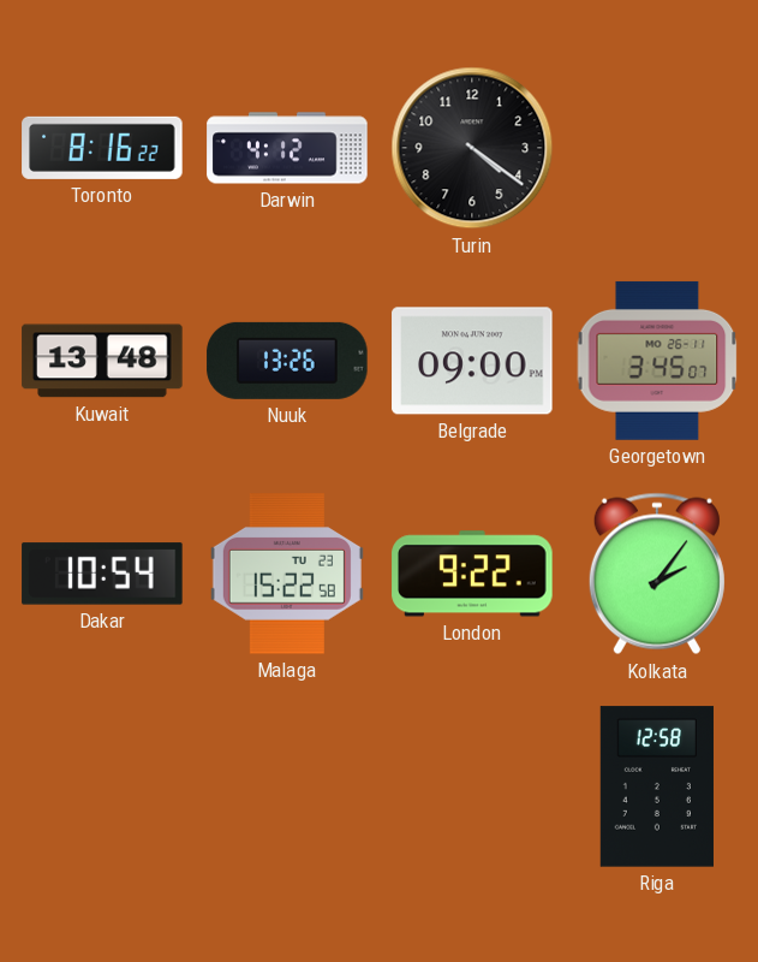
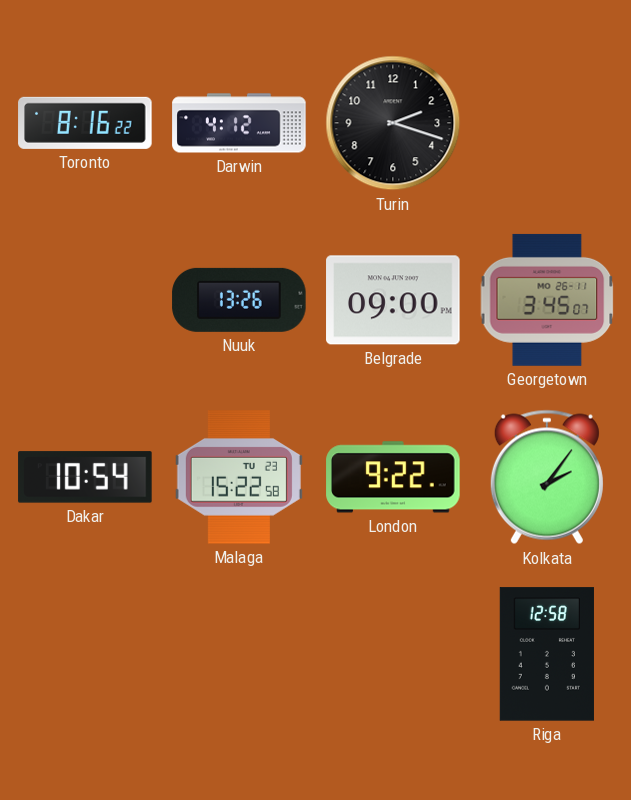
Turin: 4:21 -> 2:18 (393, 123)
Kuwait: 13:48 -> none (102, 361)
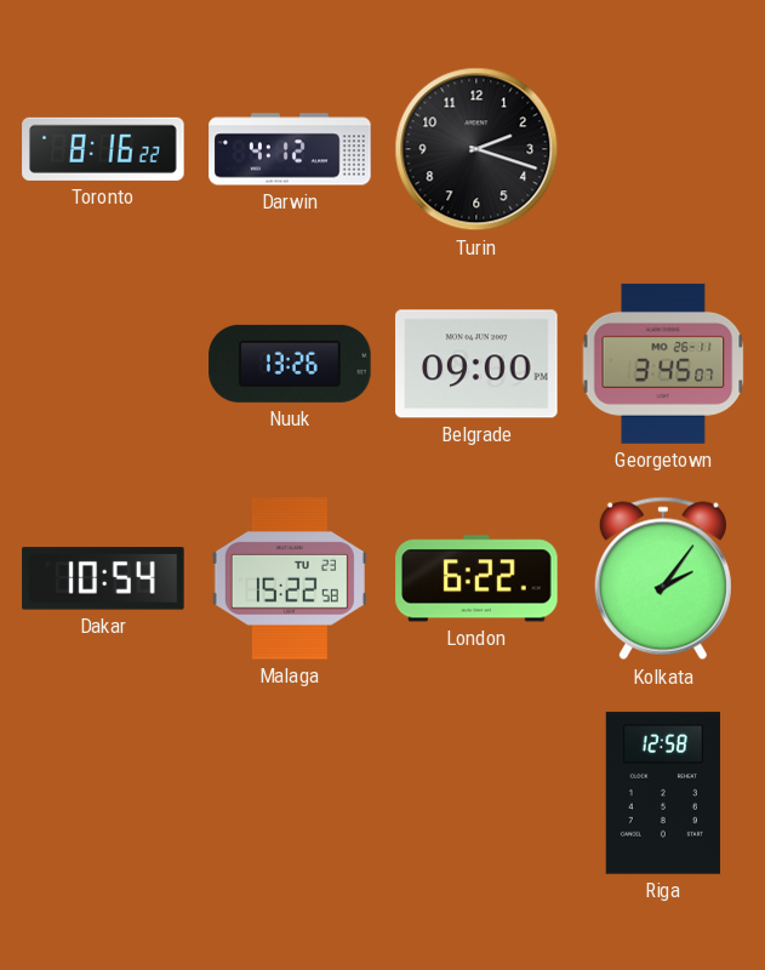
London: 9:22 -> 6:22 (476, 578)
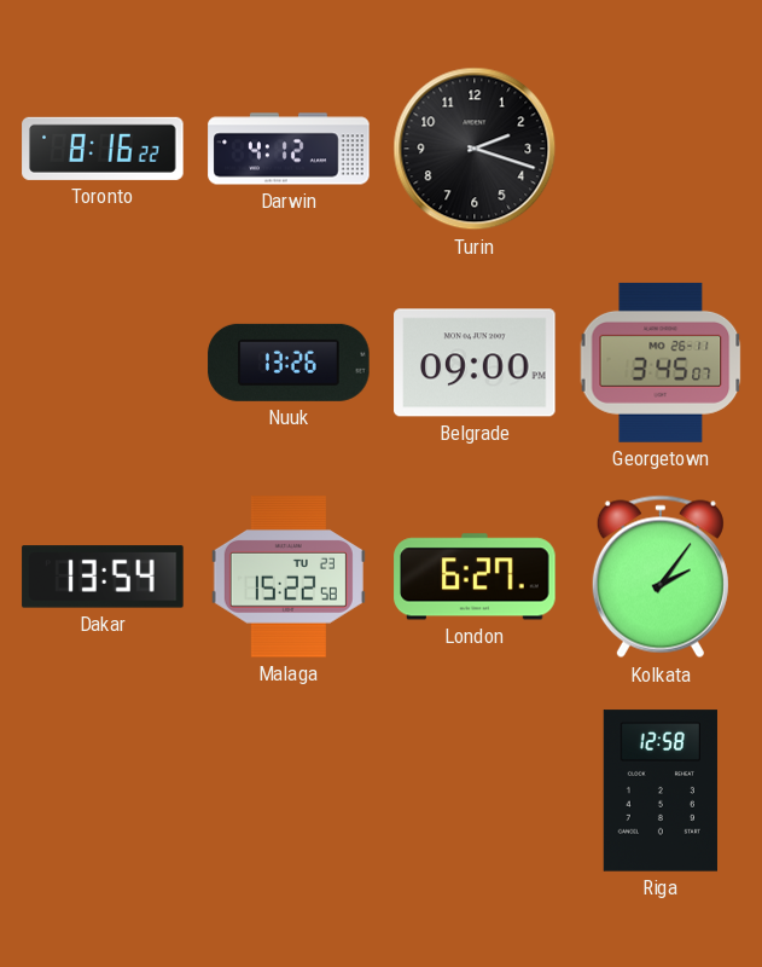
Dakar: 10:54 -> 13:54 (103, 577)
London: 6:22 -> 6:27 (475, 577)
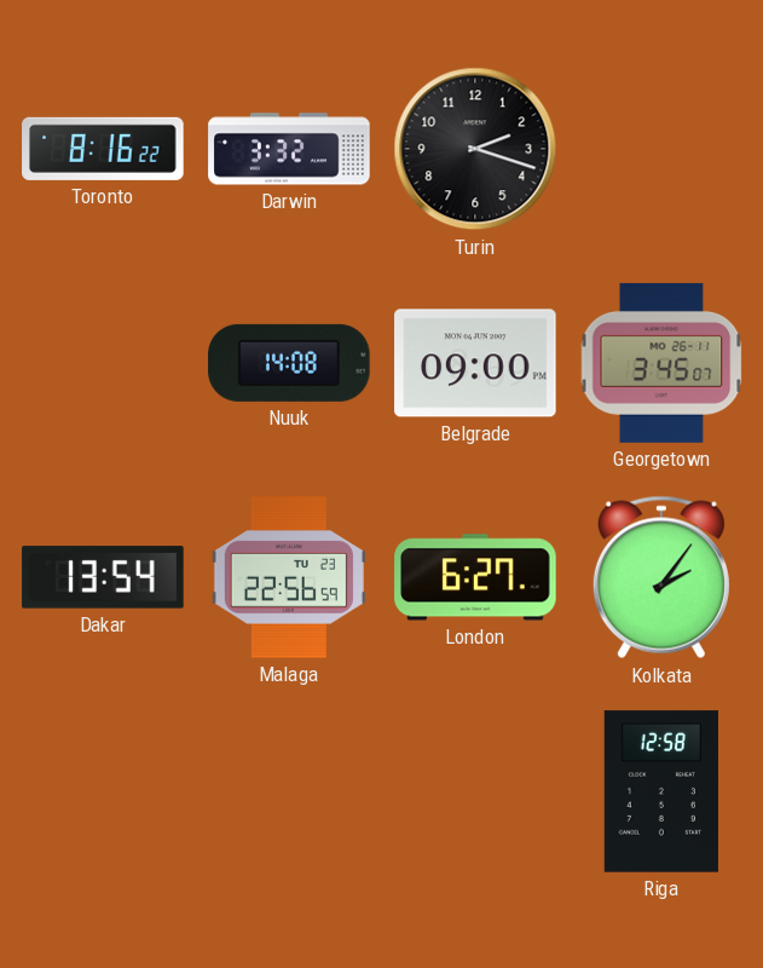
Darwin: 4:12 -> 3:32 (289, 149)
Nuuk: 13:26 -> 14:08 (289, 363)
Malaga: 15:22 -> 22:56 (289, 577)
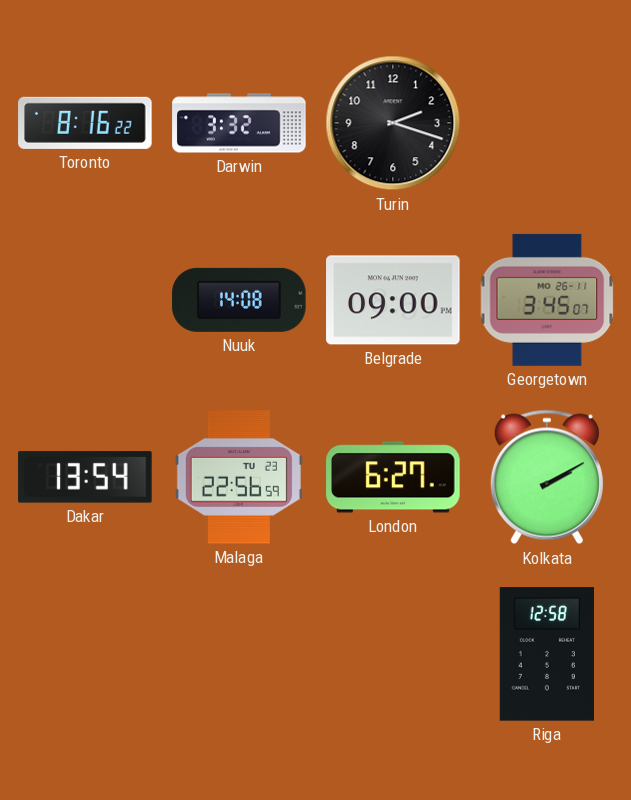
Kolkata: 2:06 -> 2:10 (547, 477)
